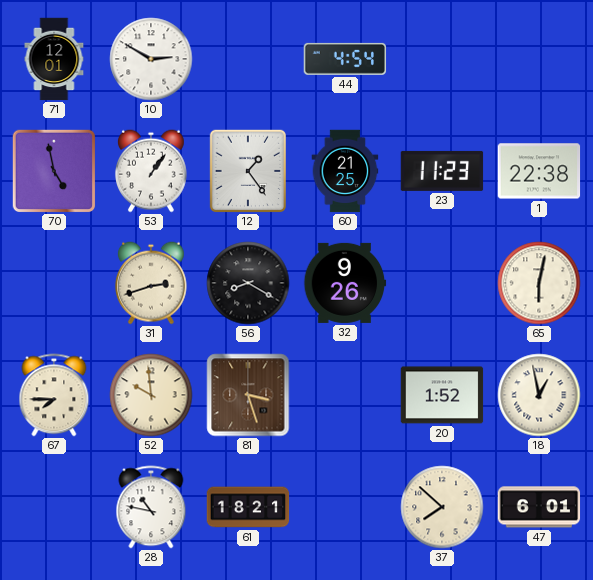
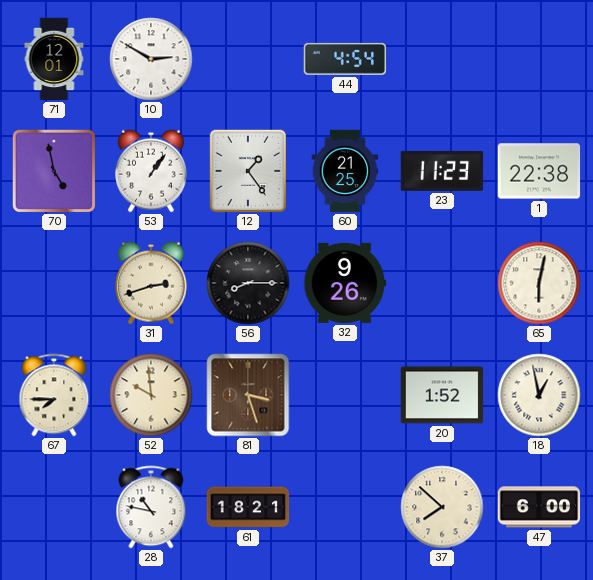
56: 8:20 -> 8:15 (248, 283)
47: 6:01 -> 6:00 (539, 507)
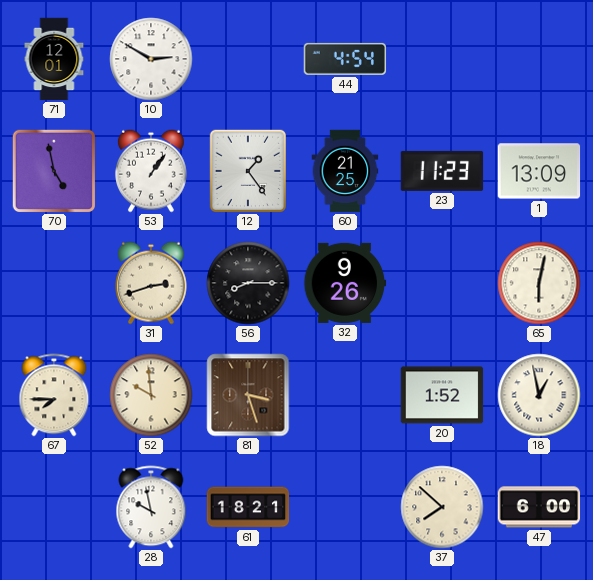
1: 22:38 -> 13:09 (539, 171)
28: 10:47 -> 9:58 (151, 507)
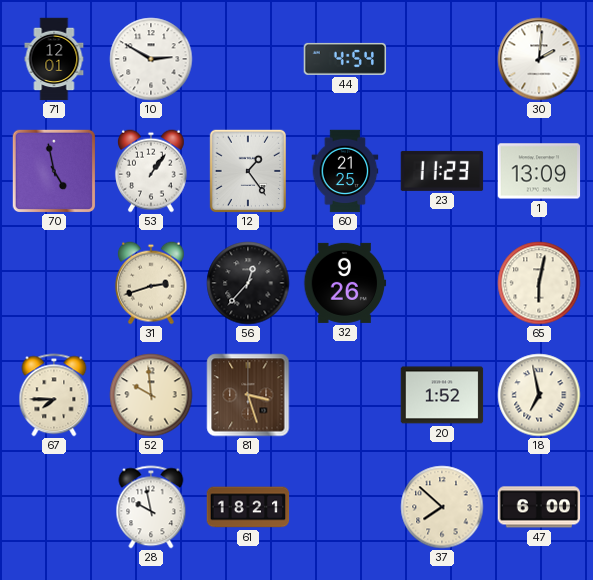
30: none -> 2:01 (539, 59)
56: 8:15 -> 12:37 (248, 283)
18: 12:58 -> 6:58 (539, 395)
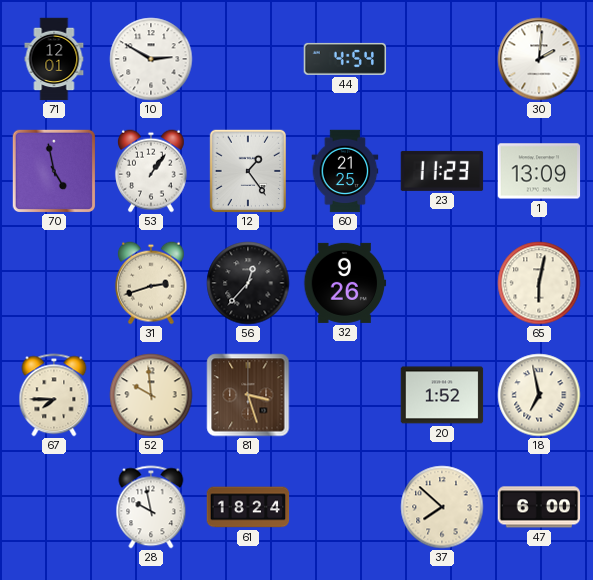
61: 18:21 -> 18:24 (248, 507)
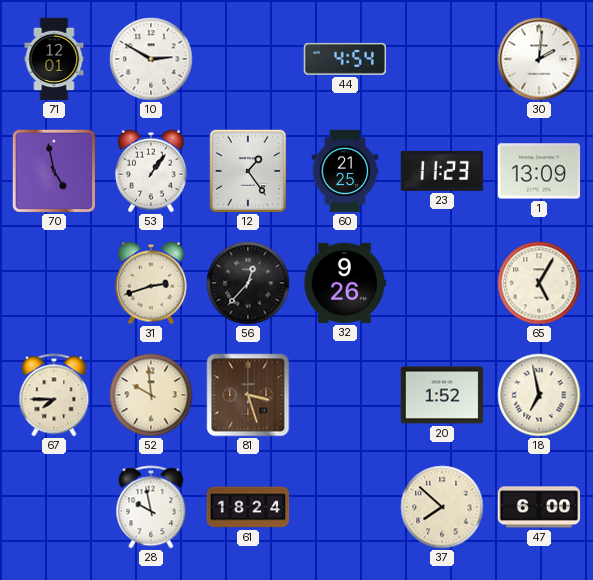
65: 6:02 -> 5:05 (539, 283)
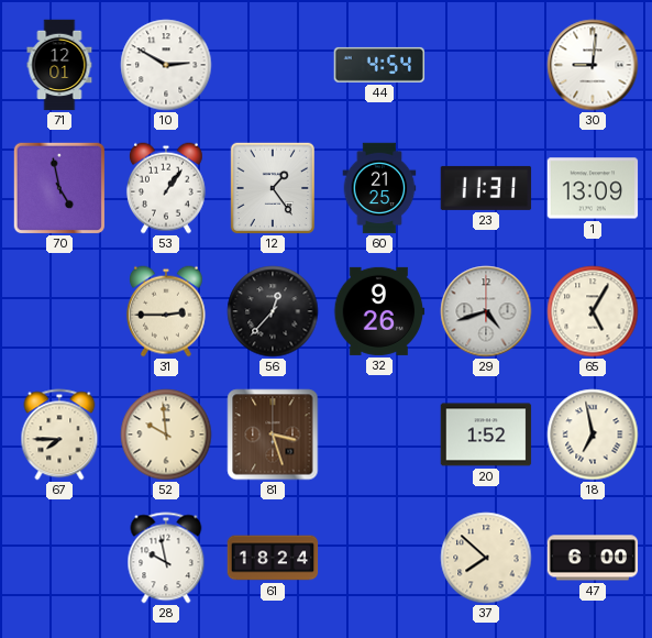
30: 2:01 -> 9:01 (593, 65)
23: 11:23 -> 11:31 (486, 188)
31: 2:42 -> 2:45 (166, 311)
29: none -> 4:42 (486, 311)
